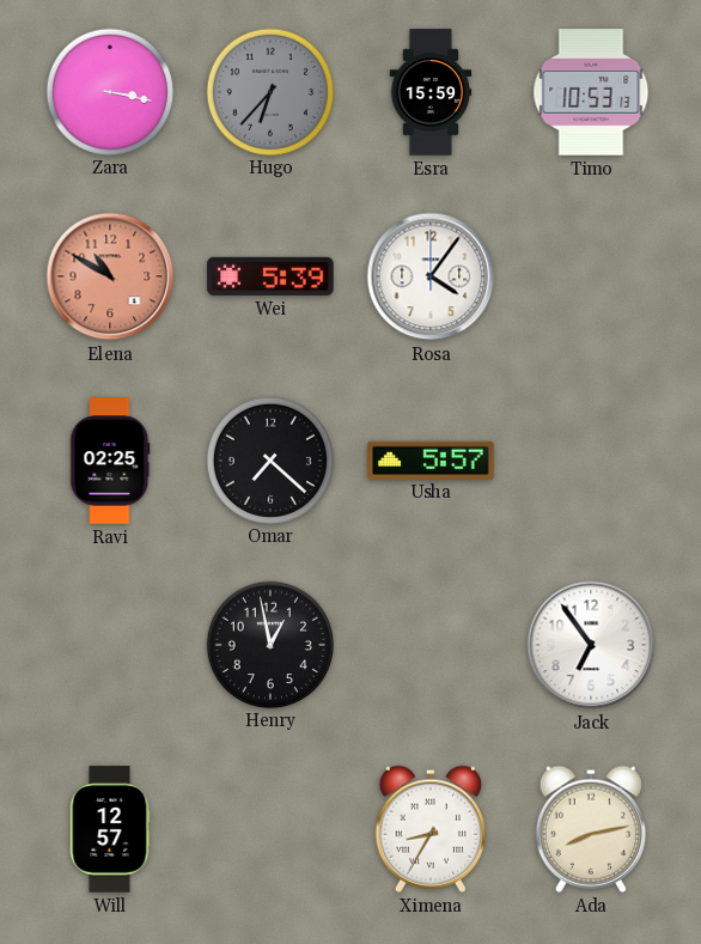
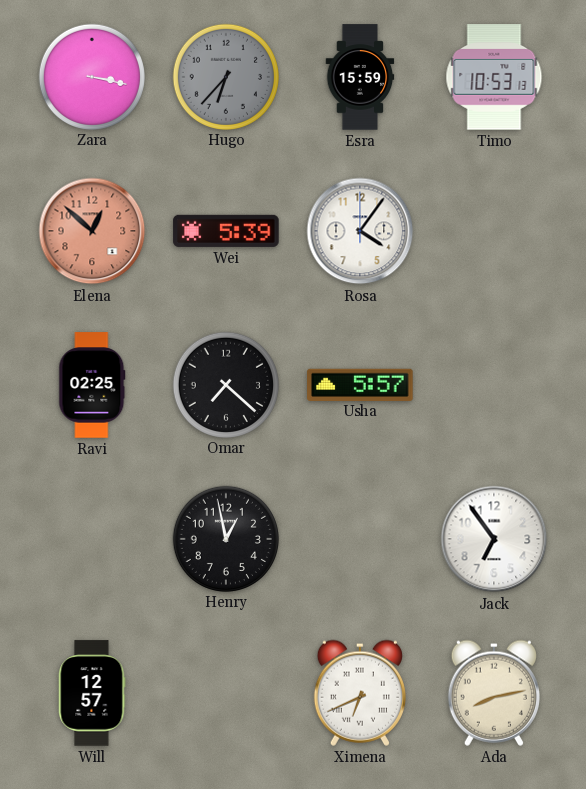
Elena: 10:50 -> 12:52 (92, 231)
Ximena: 8:35 -> 6:41 (360, 693)
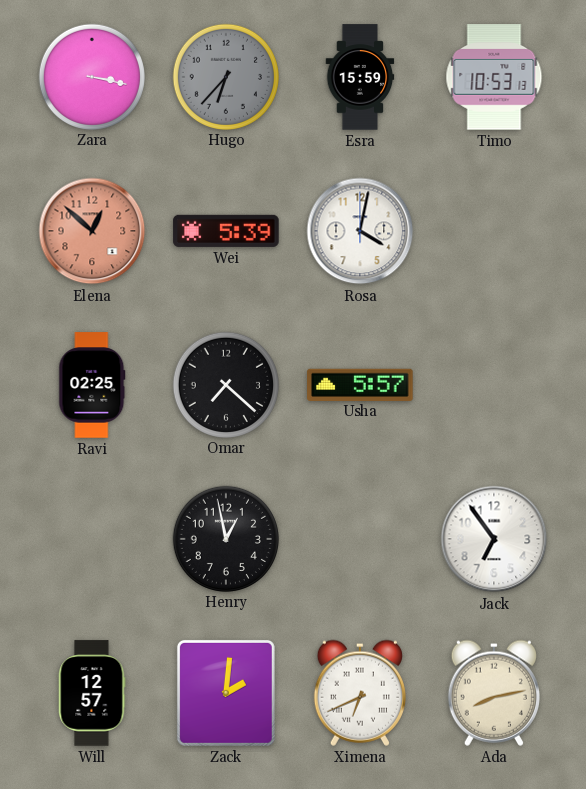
Rosa: 4:06 -> 4:02 (360, 231)
Zack: none -> 2:01 (226, 693)
